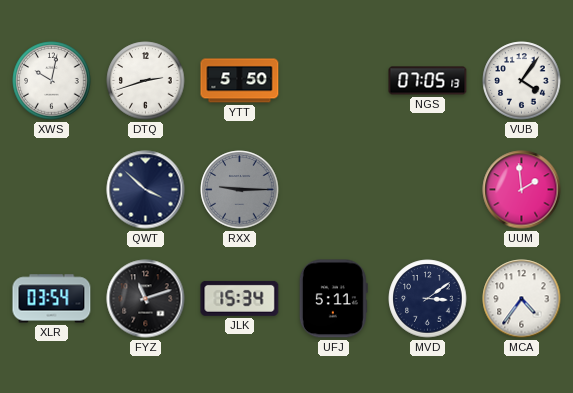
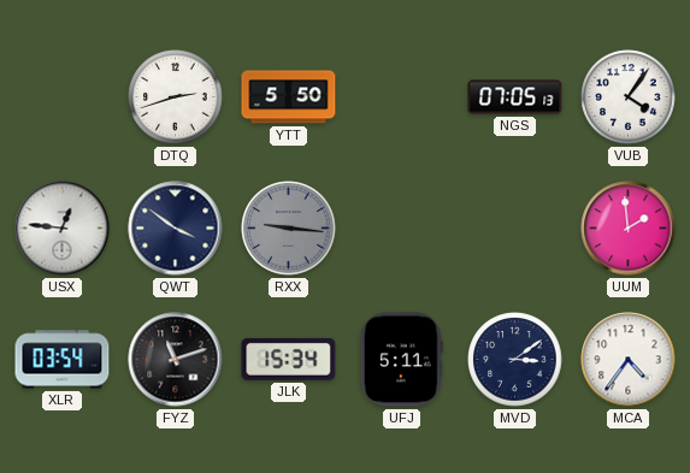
XWS: 10:02 -> none (52, 81)
USX: none -> 12:46 (63, 229)
QWT: 3:52 -> 3:51 (176, 229)
RXX: 9:15 -> 9:16 (289, 229)
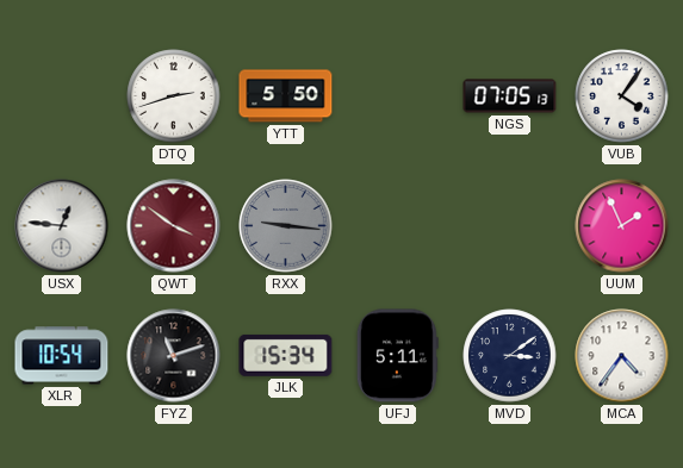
QWT dial: navy -> burgundy (174, 226)
UUM: 1:59 -> 1:56 (622, 226)
XLR: 03:54 -> 10:54 (62, 356)
